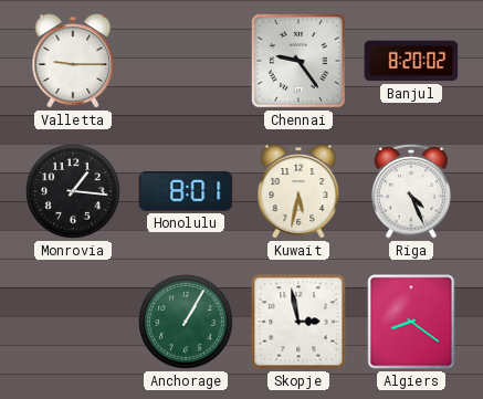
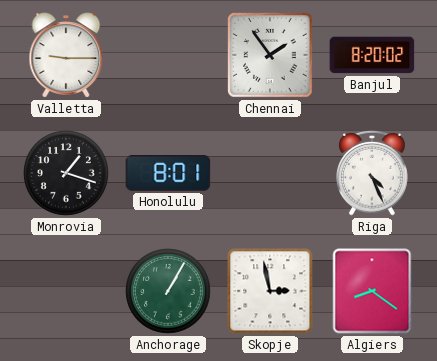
Chennai: 9:24 -> 1:54 (271, 56)
Monrovia: 1:16 -> 1:18 (66, 173)
Kuwait: 5:32 -> none (298, 191)
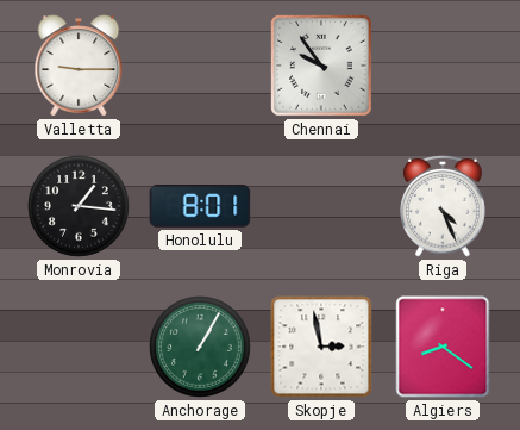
Chennai: 1:54 -> 9:54 (322, 67)
Banjul: 8:20 -> none (372, 55)
Monrovia: 1:18 -> 1:16 (79, 206)
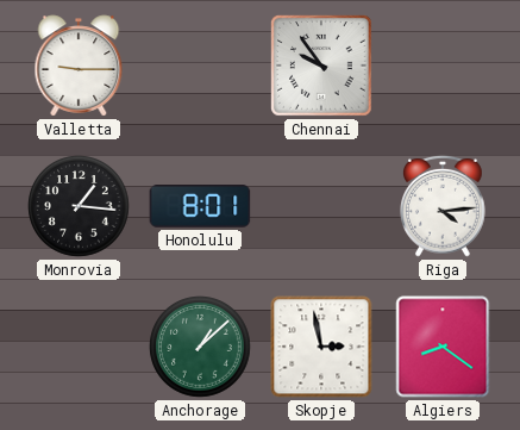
Riga: 4:26 -> 4:14 (443, 206)
Anchorage: 1:05 -> 1:08 (200, 347)
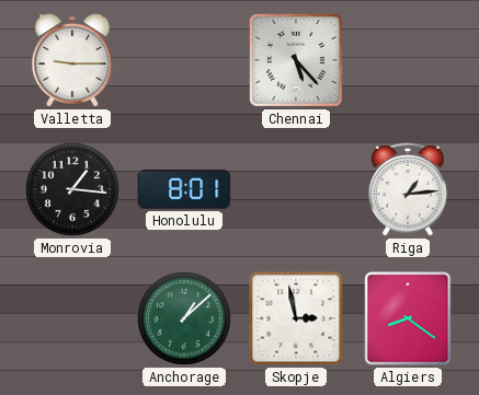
Chennai: 9:54 -> 5:23 (297, 61)
Riga: 4:14 -> 1:14 (408, 189)
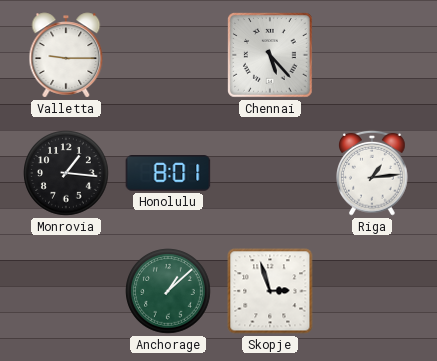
Skopje: 2:58 -> 2:57 (270, 291)
Algiers: 8:21 -> none (408, 318)
